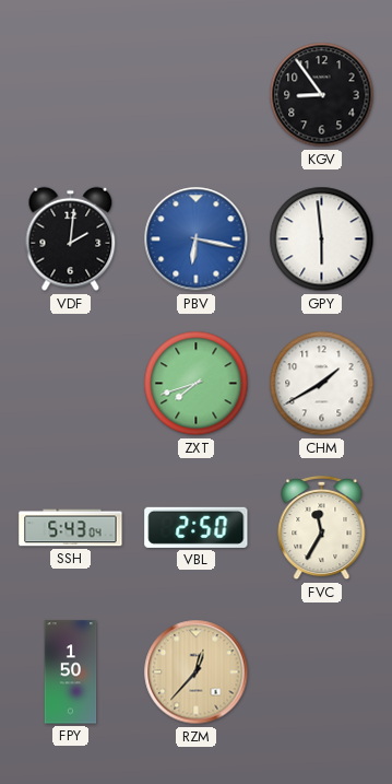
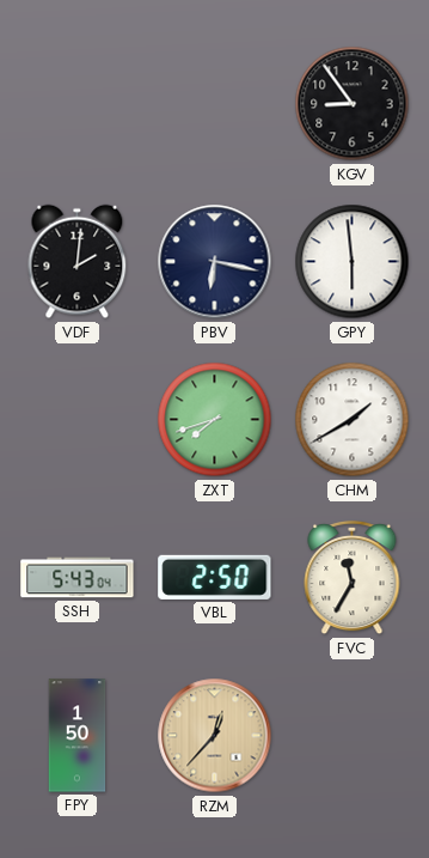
PBV dial: blue -> navy (215, 262)
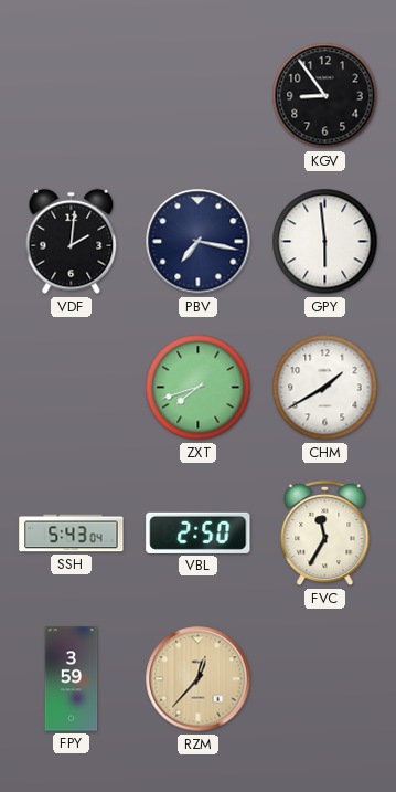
PBV: 6:17 -> 7:17 (199, 242)
FPY: 1:50 -> 3:59 (72, 679)
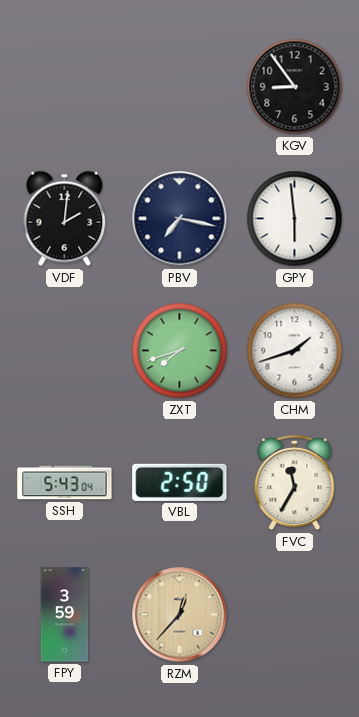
CHM: 1:40 -> 1:42 (295, 351)
